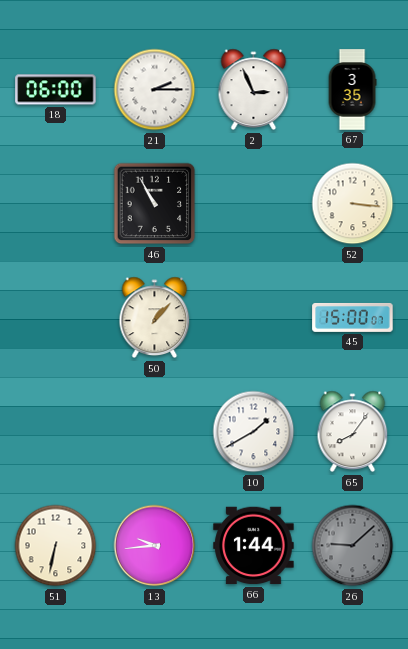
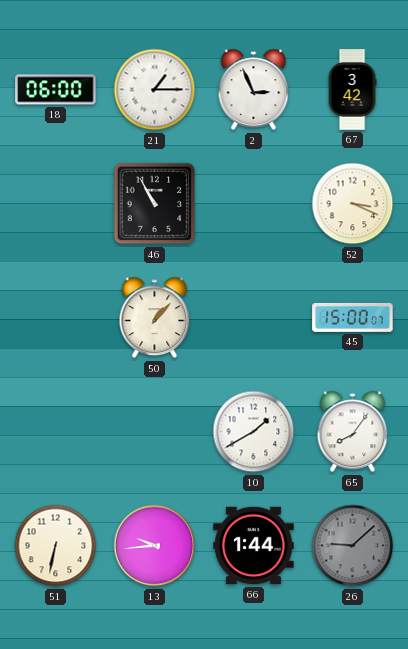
21: 2:15 -> 1:15 (155, 90)
67: 3:35 -> 3:42 (352, 90)
52: 3:16 -> 3:19 (353, 204)
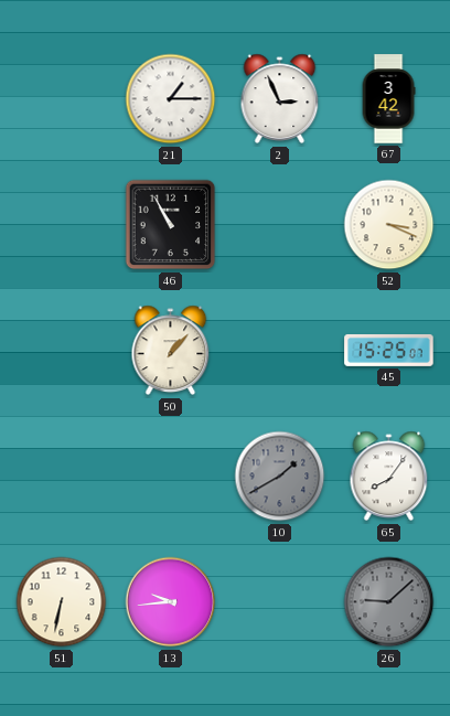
18: 06:00 -> none (56, 90)
45: 15:00 -> 15:25 (389, 350)
10 dial: white -> grey (280, 477)
66: 1:44 -> none (254, 546)
